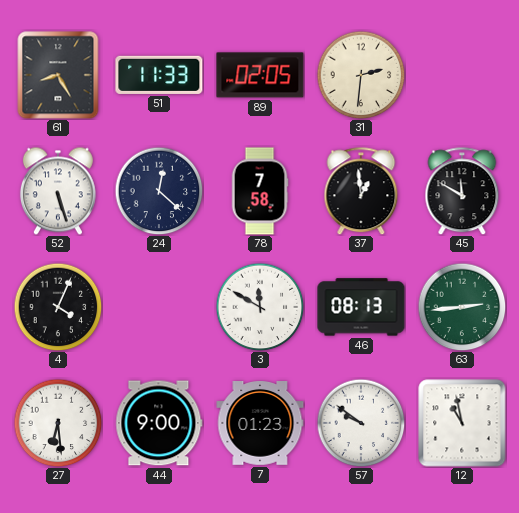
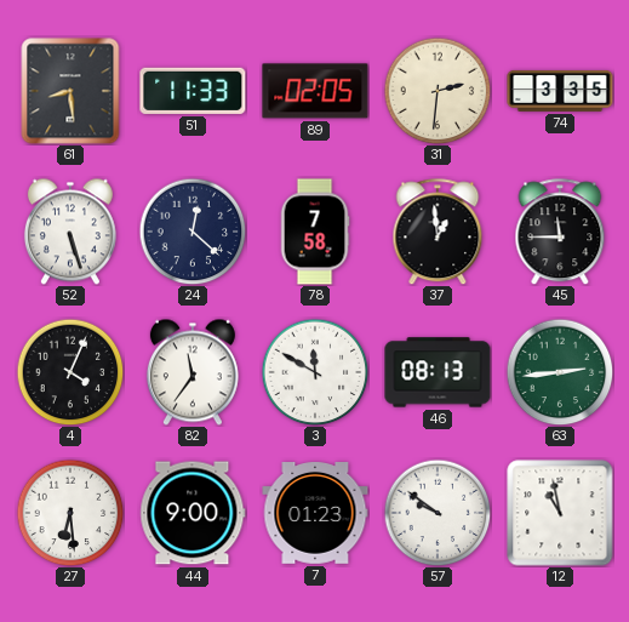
61: 8:25 -> 8:29 (70, 91)
74: none -> 3:35 (560, 91)
45: 11:50 -> 11:45 (560, 232)
82: none -> 11:36 (193, 372)
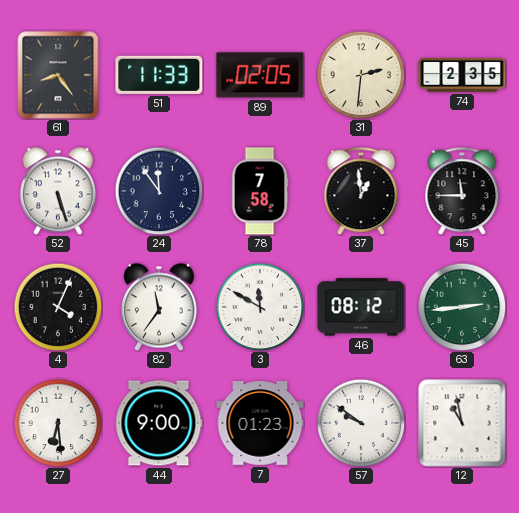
61: 8:29 -> 8:24 (58, 75)
74: 3:35 -> 2:35 (462, 75)
24: 12:22 -> 11:54 (159, 191)
46: 08:13 -> 08:12 (361, 307)
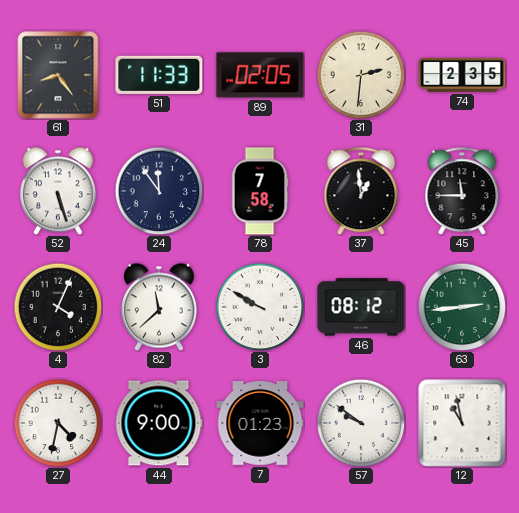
82: 11:36 -> 11:38 (159, 307)
3: 11:50 -> 9:50 (260, 307)
27: 6:29 -> 4:32 (58, 423)
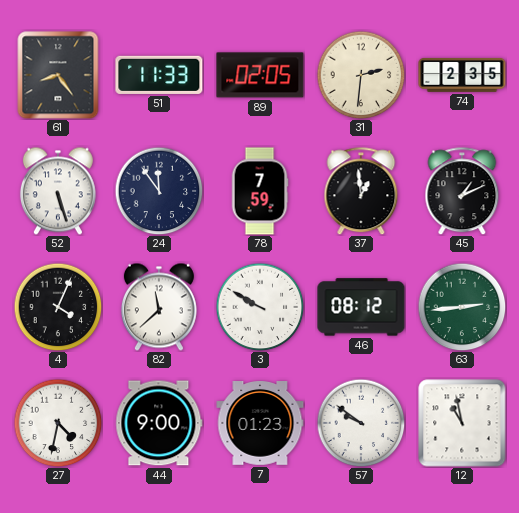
78: 7:58 -> 7:59 (260, 191)
45: 11:45 -> 1:11 (462, 191)
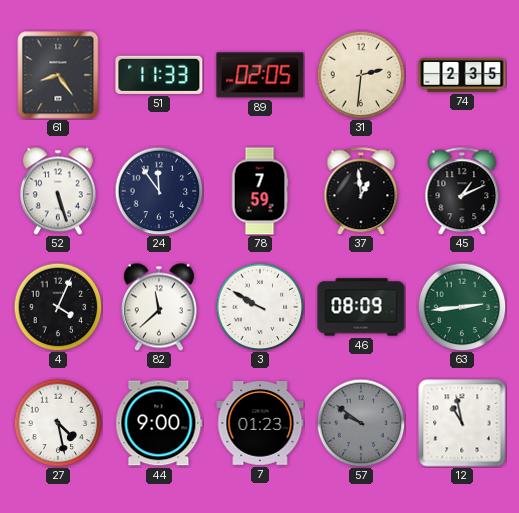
46: 08:12 -> 08:09 (361, 307)
27: 4:32 -> 4:28 (58, 423)
57 dial: white -> grey (361, 423)
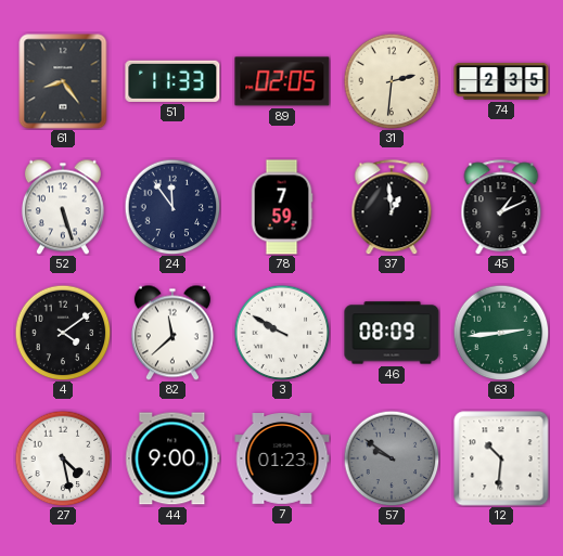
4: 4:04 -> 4:09 (63, 333)
12: 10:58 -> 10:31 (501, 458)
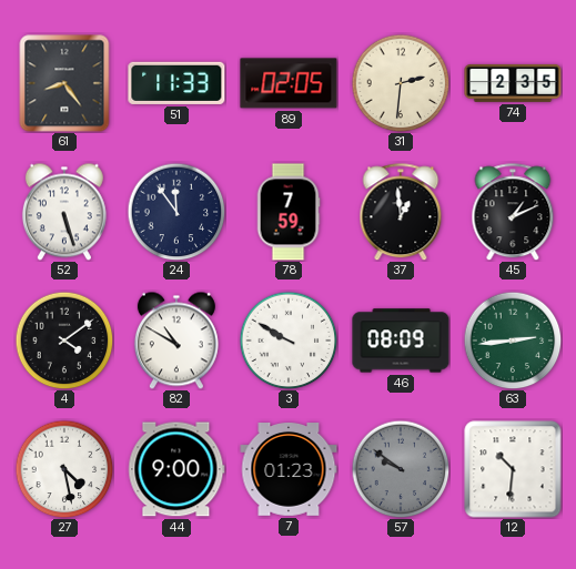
82: 11:38 -> 10:50 (176, 341)
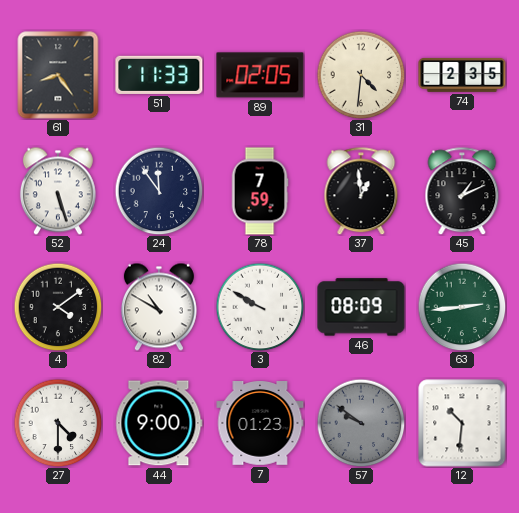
31: 2:31 -> 4:31 (361, 75)
27: 4:28 -> 4:30 (58, 423)
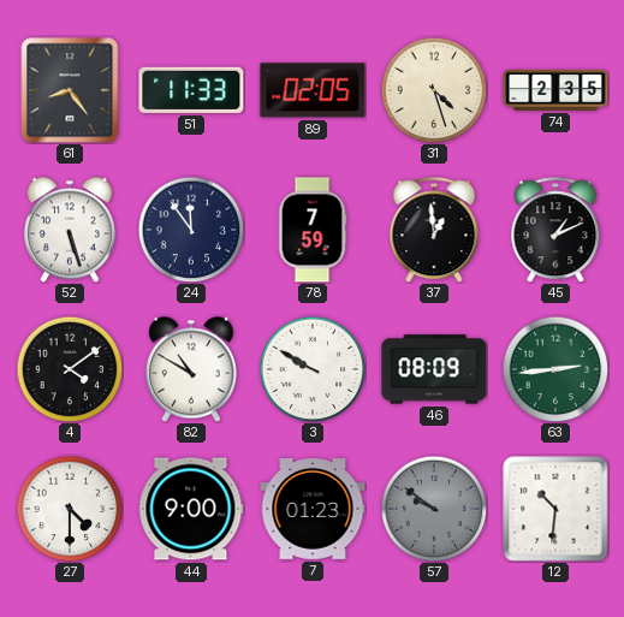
31: 4:31 -> 4:27 (434, 90)
